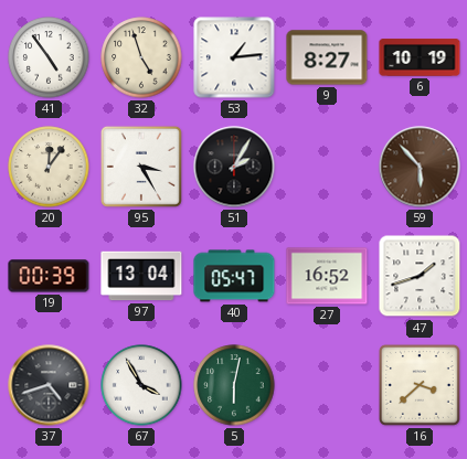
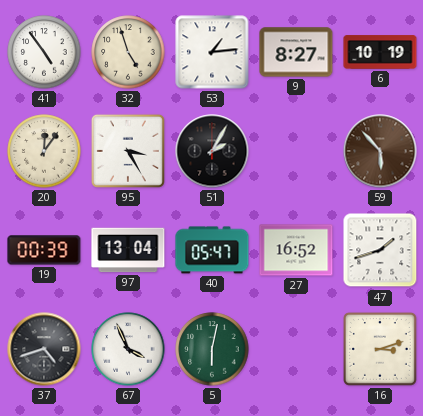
67: 3:55 -> 3:56 (128, 349)
16: 3:38 -> 3:12 (380, 349)
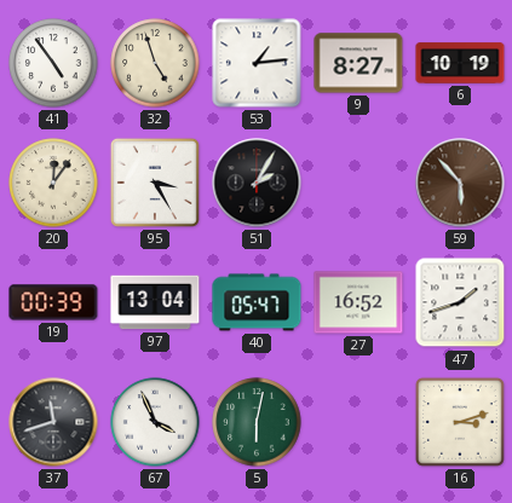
37: 4:42 -> 11:42 (53, 422)
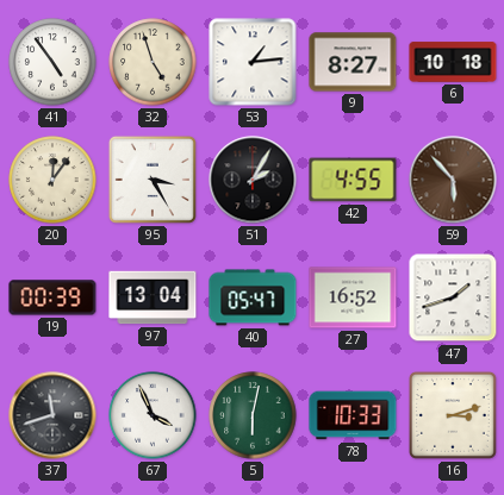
6: 10:19 -> 10:18 (453, 62)
42: none -> 4:55 (353, 180)
78: none -> 10:33 (353, 415)
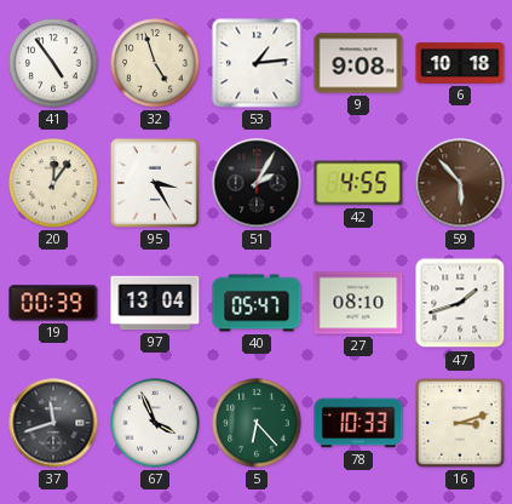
9: 8:27 -> 9:08 (358, 63)
27: 16:52 -> 08:10 (358, 303)
5: 6:02 -> 6:23 (257, 423)
